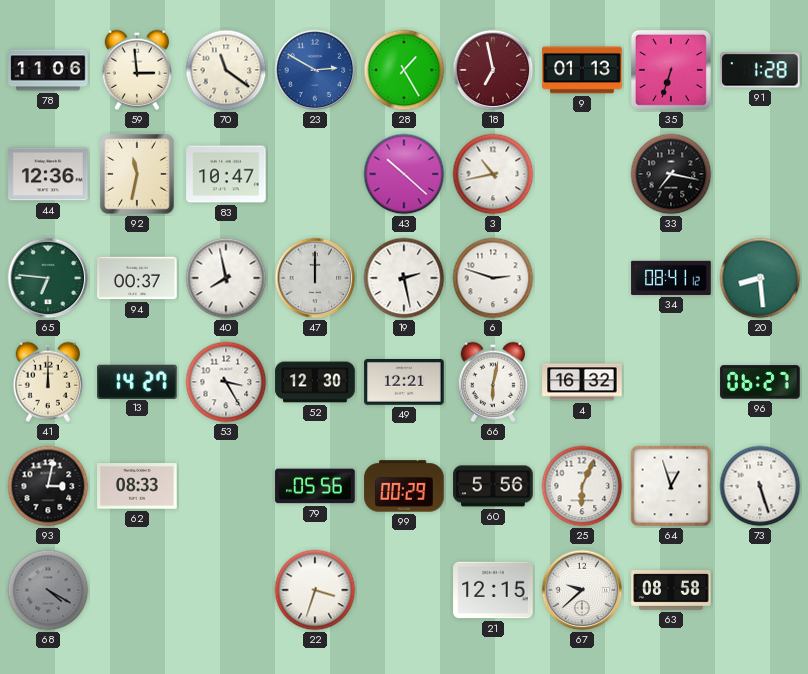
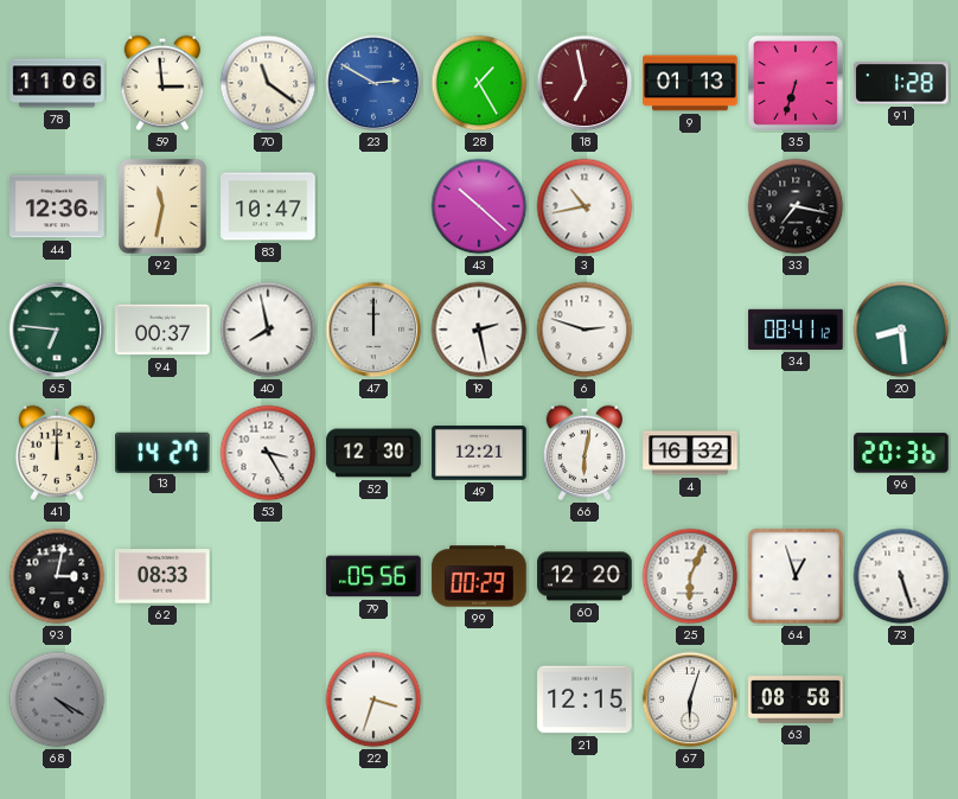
96: 06:27 -> 20:36 (901, 453)
60: 5:56 -> 12:20 (585, 576)
67: 9:38 -> 6:03 (690, 699)
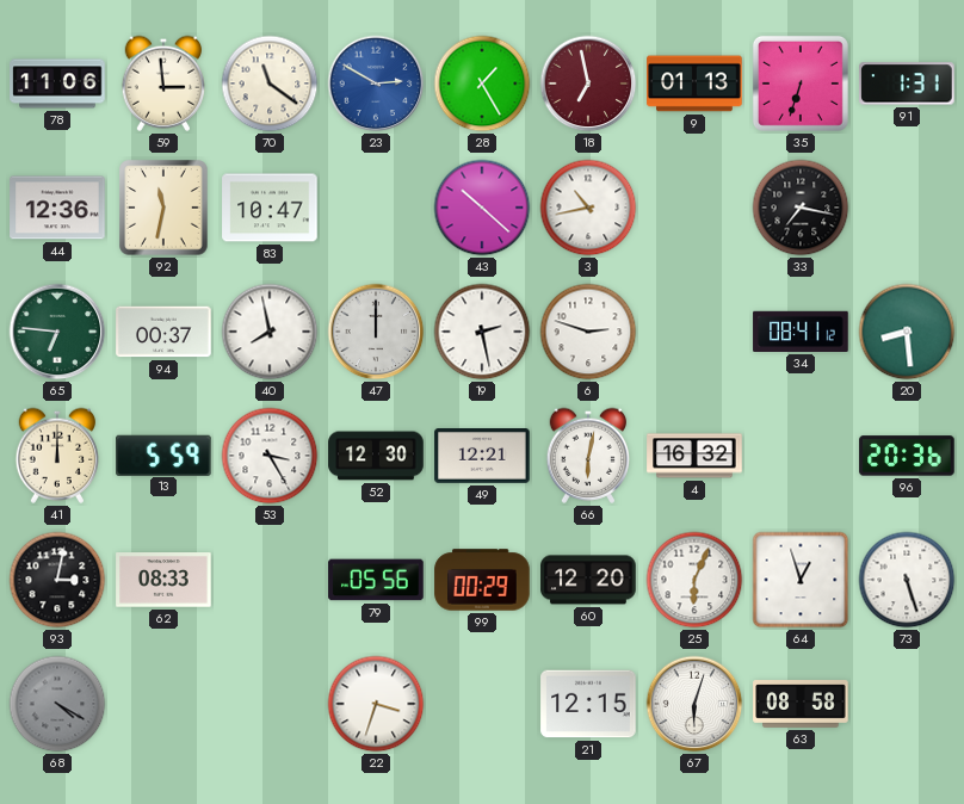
91: 1:28 -> 1:31 (907, 84)
13: 14:27 -> 5:59 (163, 454)
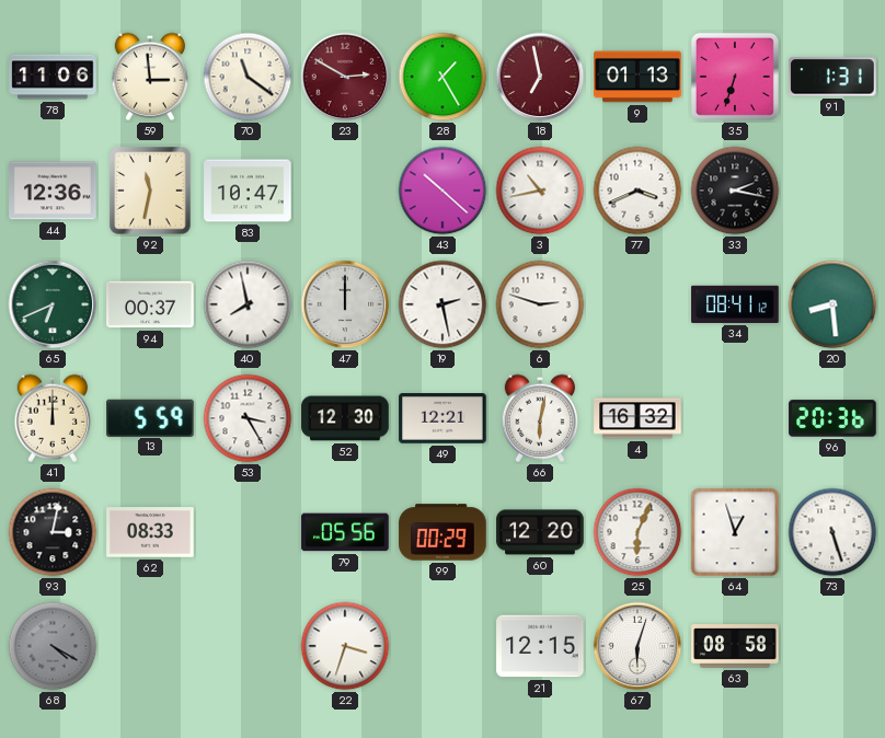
23 dial: blue -> burgundy (345, 77)
77: none -> 3:41 (637, 191)
33: 7:17 -> 2:17 (735, 191)
65: 6:46 -> 6:41 (53, 304)
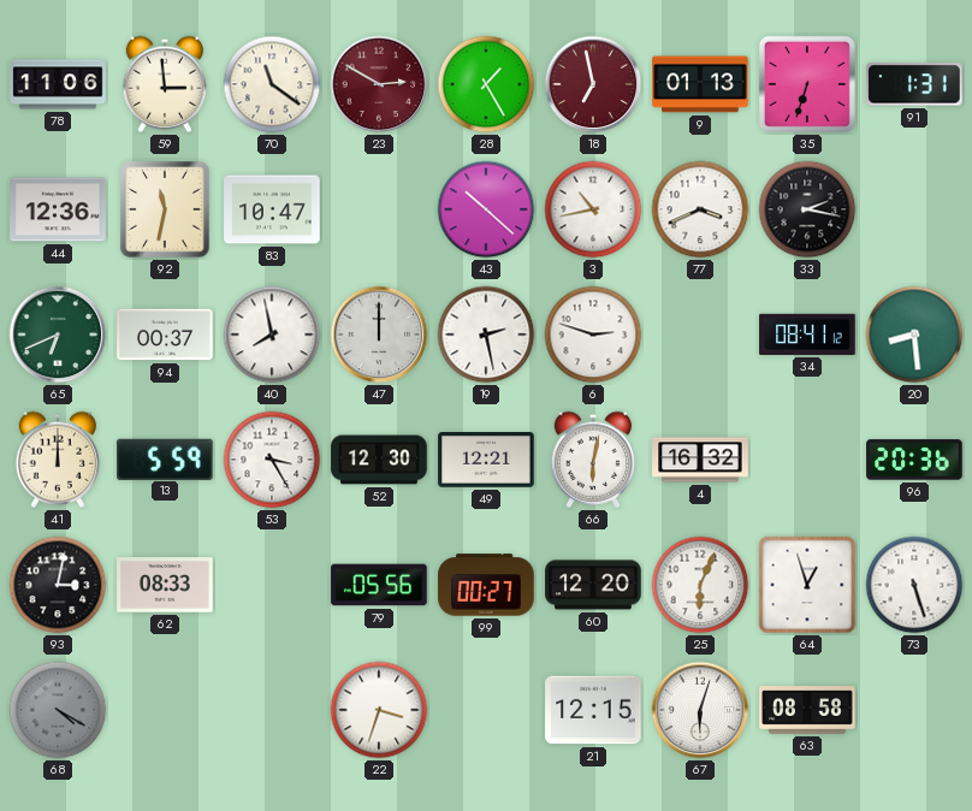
99: 00:29 -> 00:27 (486, 585)
